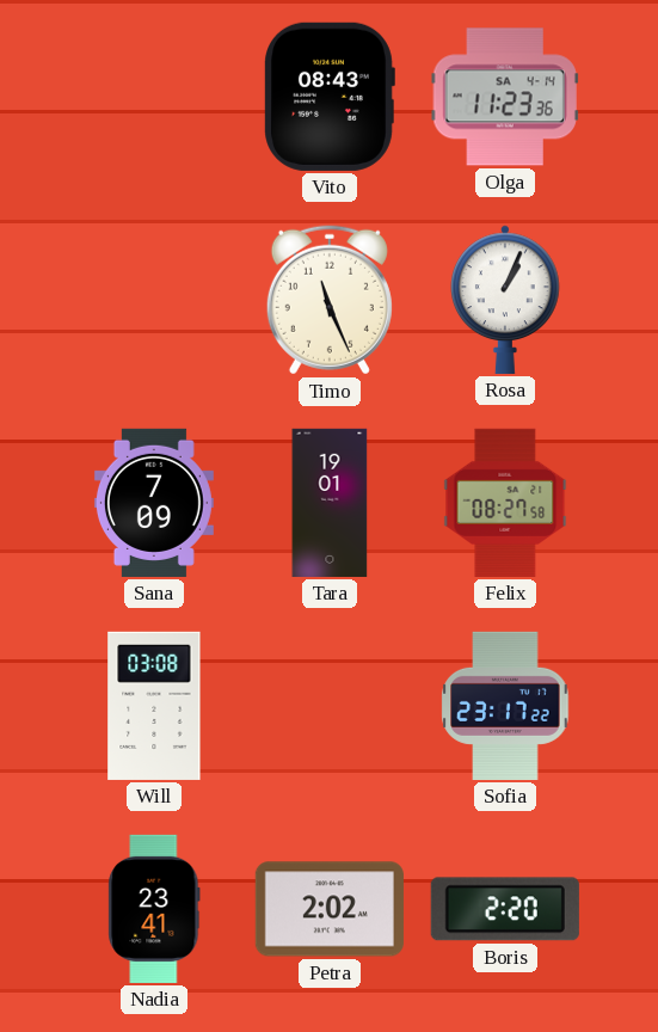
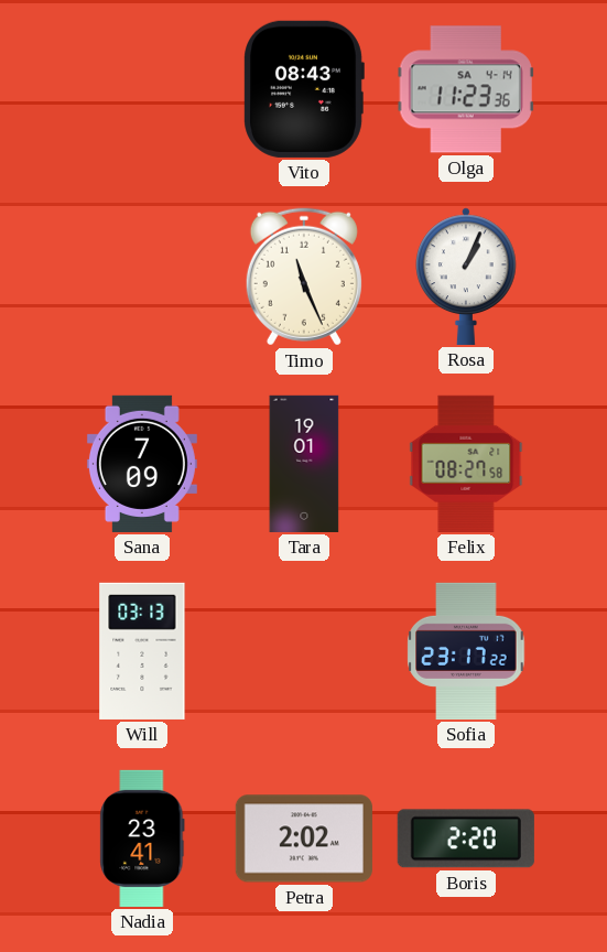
Will: 03:08 -> 03:13 (142, 651)
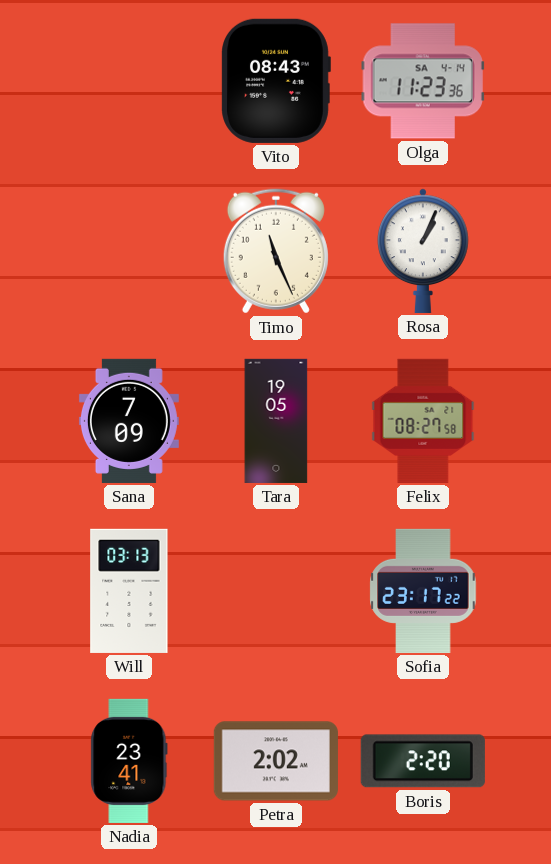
Tara: 19:01 -> 19:05 (276, 421)
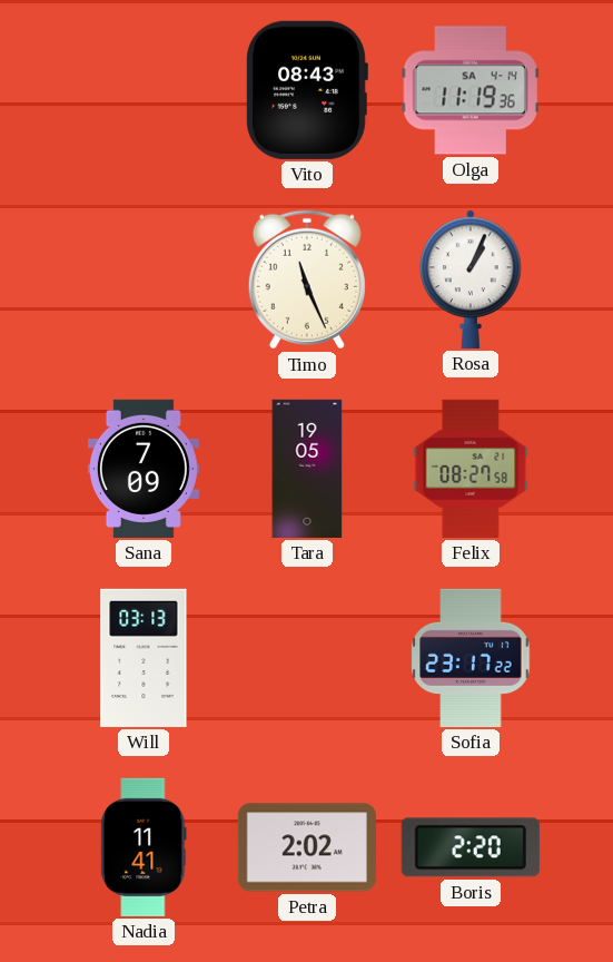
Olga: 11:23 -> 11:19 (471, 90)
Nadia: 23:41 -> 11:41 (144, 847)
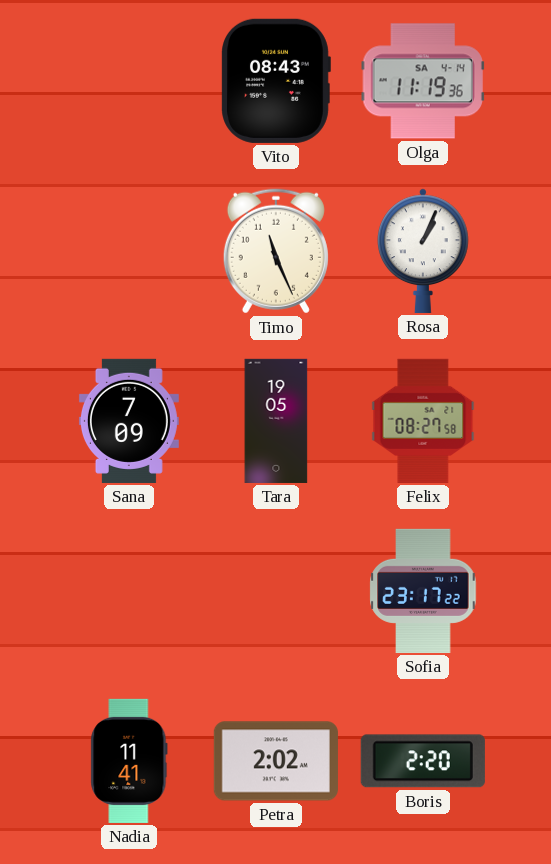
Will: 03:13 -> none (144, 658)
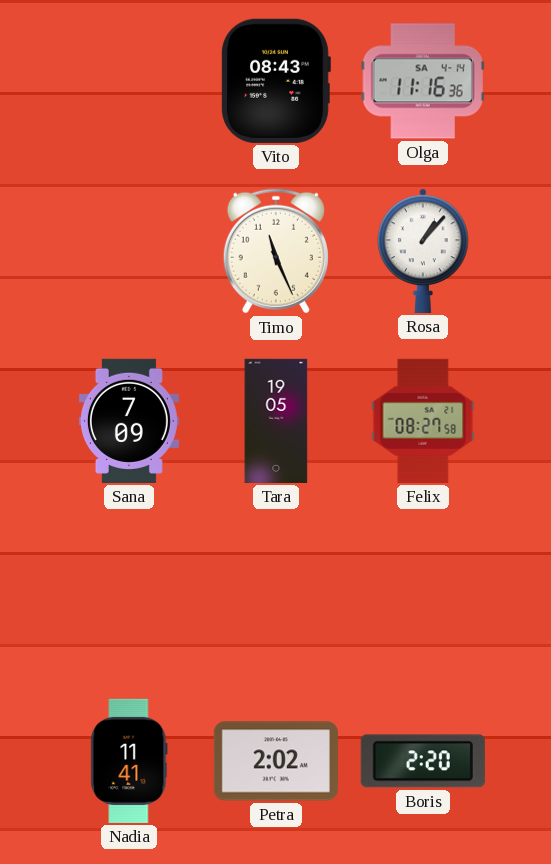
Olga: 11:19 -> 11:16 (423, 81)
Rosa: 1:04 -> 1:07 (424, 251)
Sofia: 23:17 -> none (423, 591)
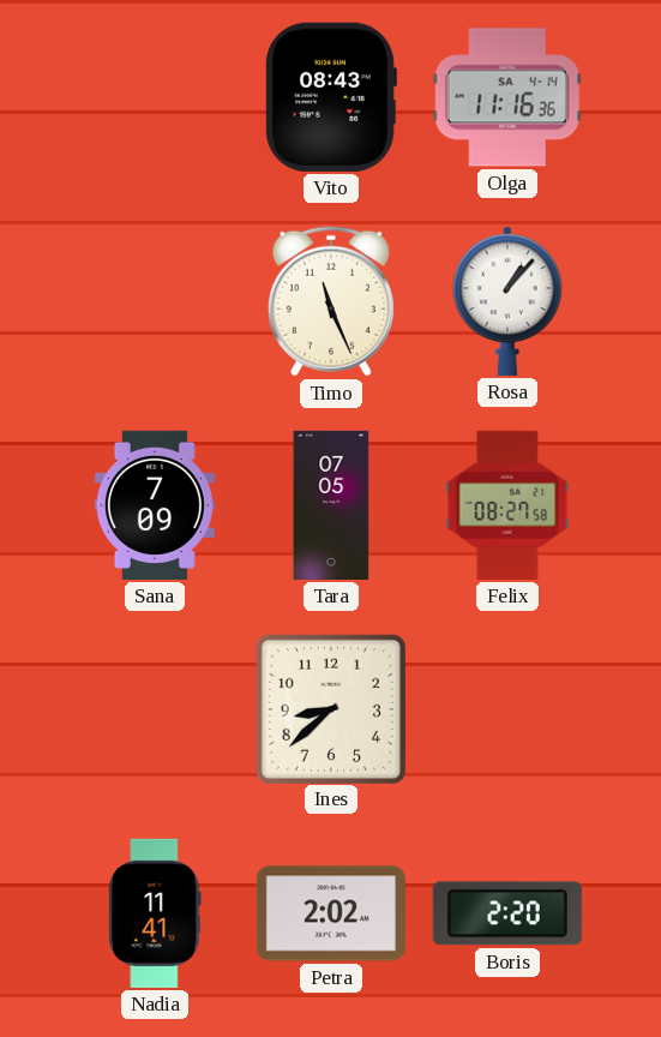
Tara: 19:05 -> 07:05 (331, 505)
Ines: none -> 8:38 (330, 708)
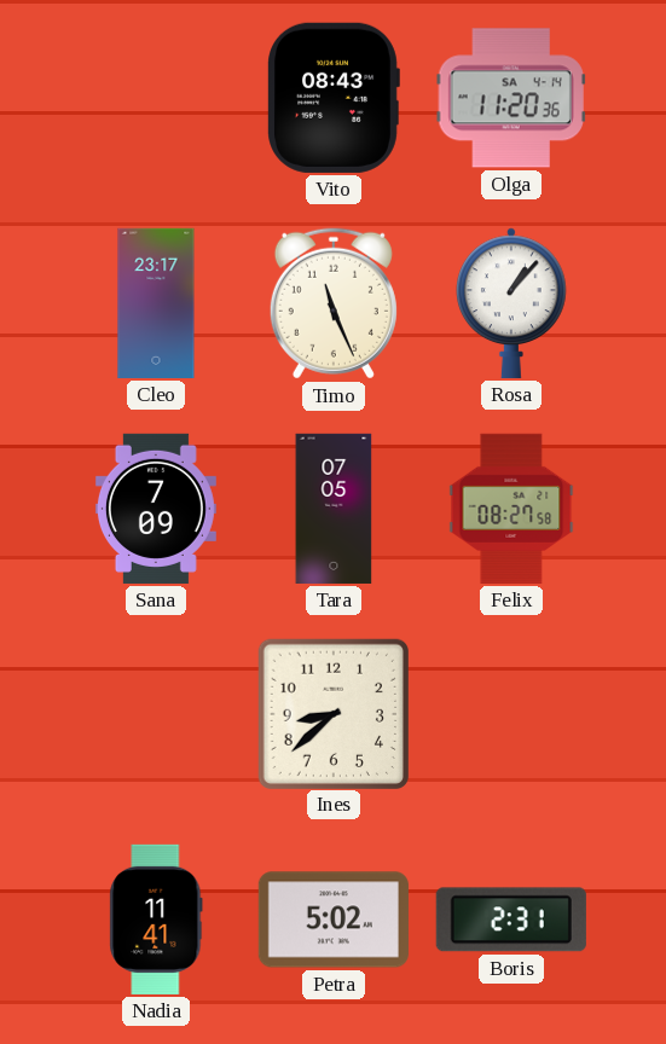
Olga: 11:16 -> 11:20 (511, 98)
Cleo: none -> 23:17 (156, 303)
Petra: 2:02 -> 5:02 (334, 920)
Boris: 2:20 -> 2:31 (511, 920)
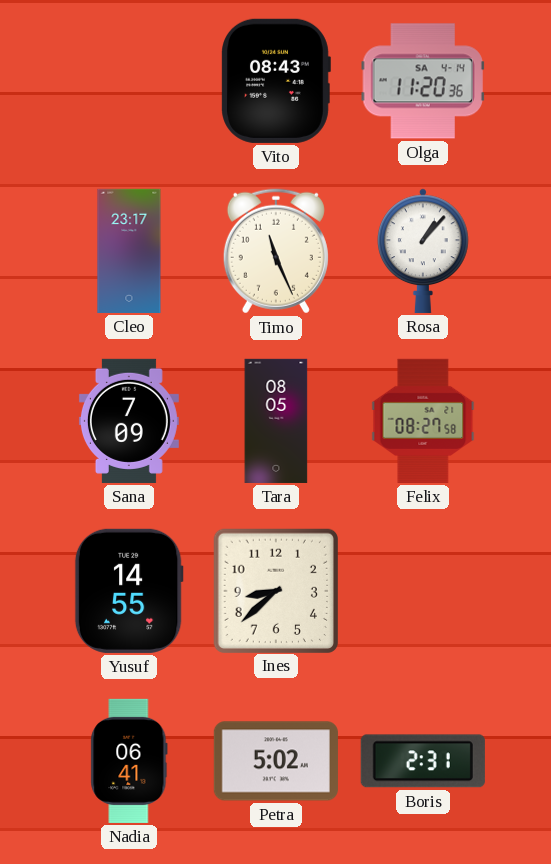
Tara: 07:05 -> 08:05 (276, 421)
Yusuf: none -> 14:55 (129, 591)
Nadia: 11:41 -> 06:41 (129, 761)
